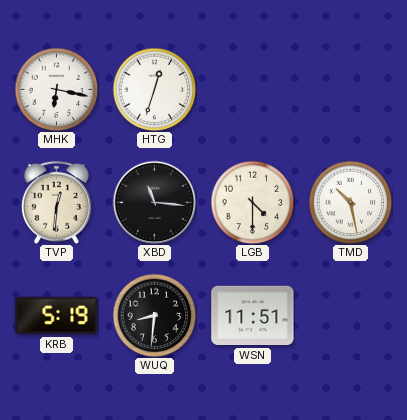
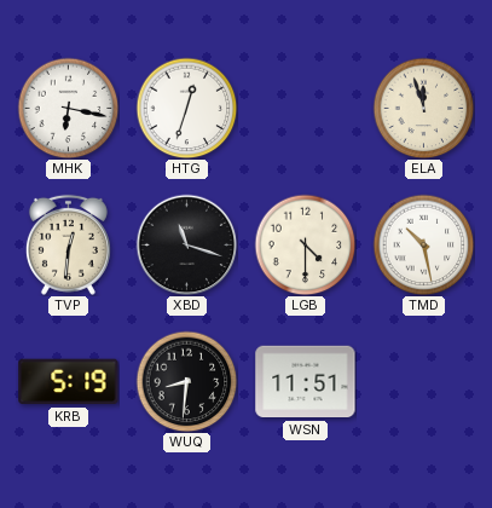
ELA: none -> 11:57 (423, 108)
XBD: 11:16 -> 11:18 (186, 244)
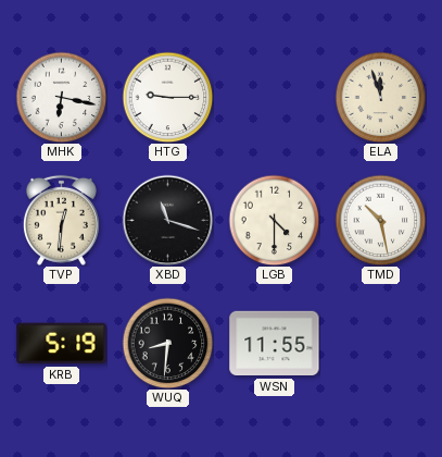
HTG: 12:33 -> 9:15 (167, 97)
WSN: 11:51 -> 11:55 (275, 344)
